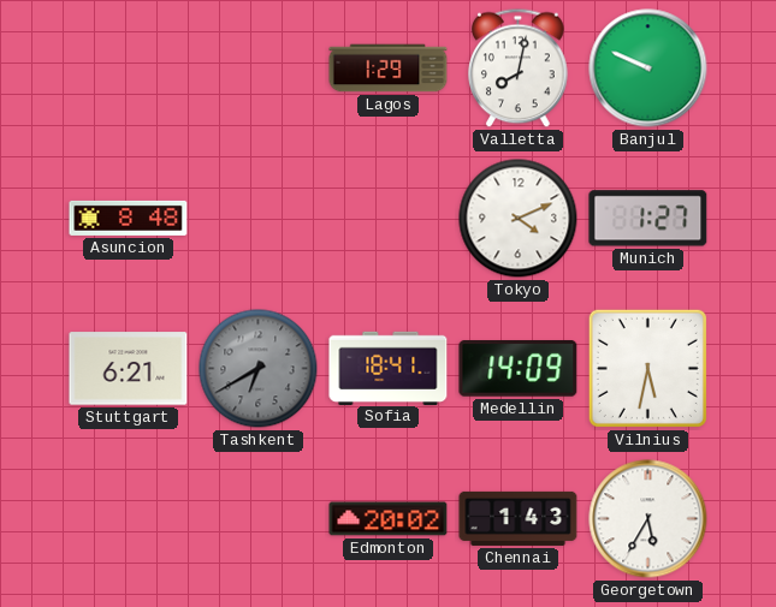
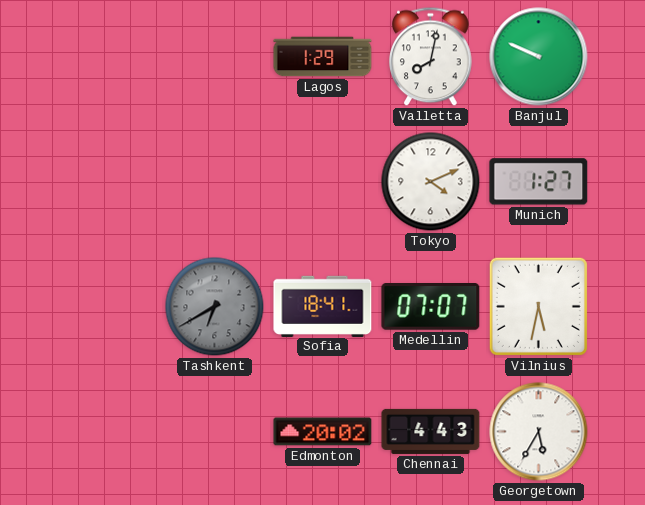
Asuncion: 8:48 -> none (129, 218)
Stuttgart: 6:21 -> none (129, 369)
Medellin: 14:09 -> 07:07 (431, 307)
Chennai: 1:43 -> 4:43 (431, 431)
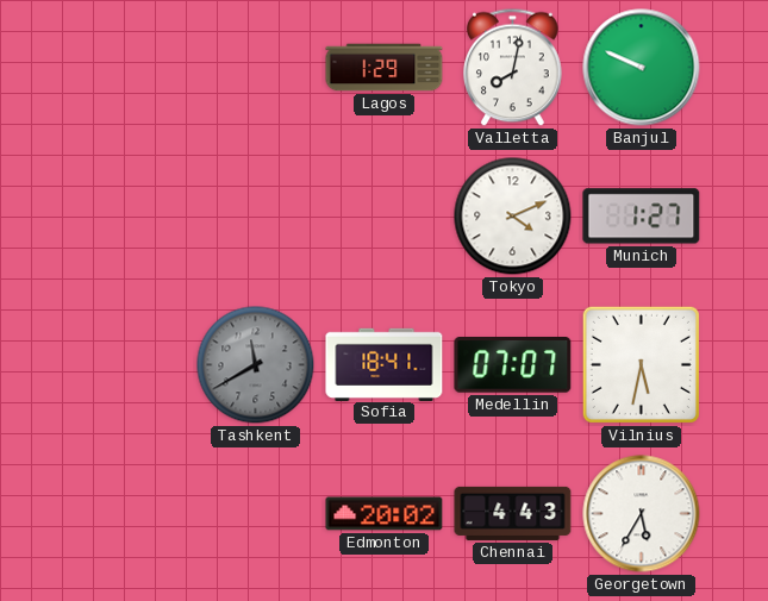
Tashkent: 6:40 -> 11:40 (256, 365)
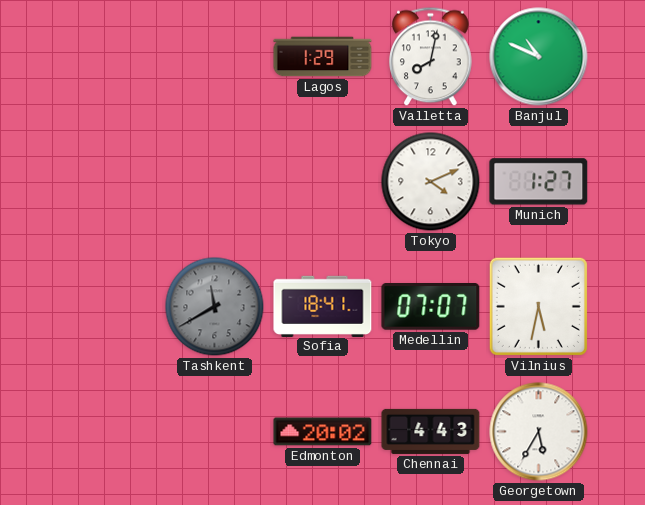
Banjul: 9:49 -> 10:49 (539, 57)
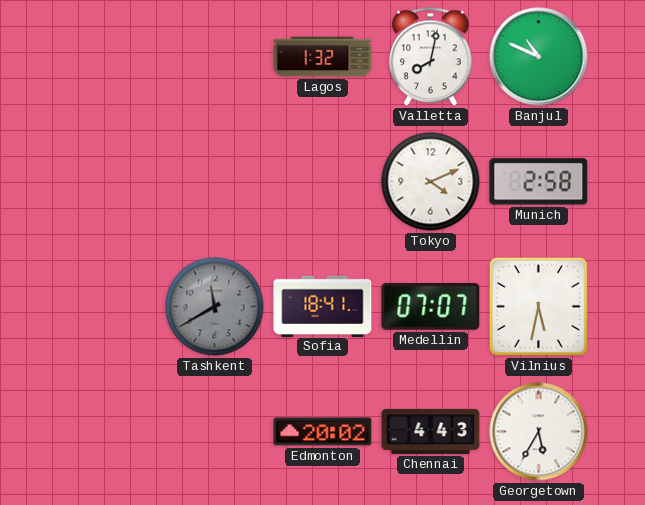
Lagos: 1:29 -> 1:32 (323, 57)
Munich: 1:27 -> 2:58 (539, 182)
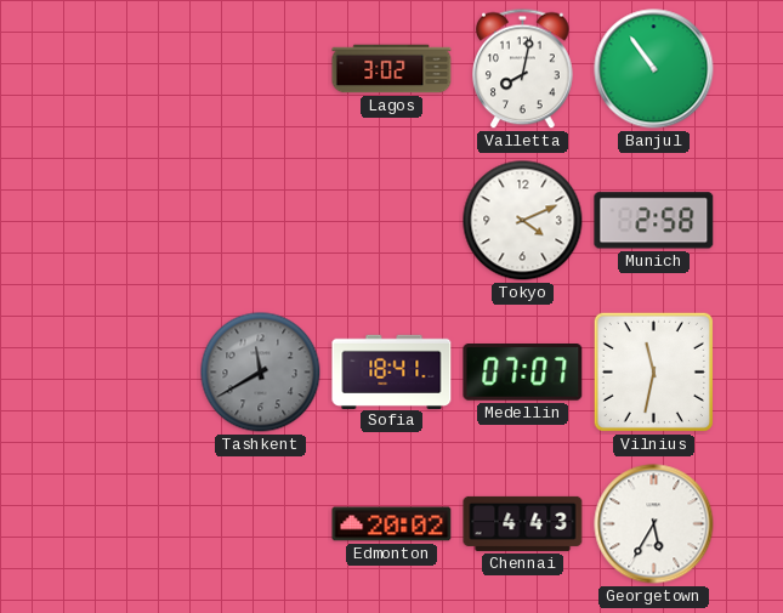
Lagos: 1:32 -> 3:02 (392, 69)
Banjul: 10:49 -> 10:54 (654, 69)
Vilnius: 5:32 -> 11:32 (653, 371)
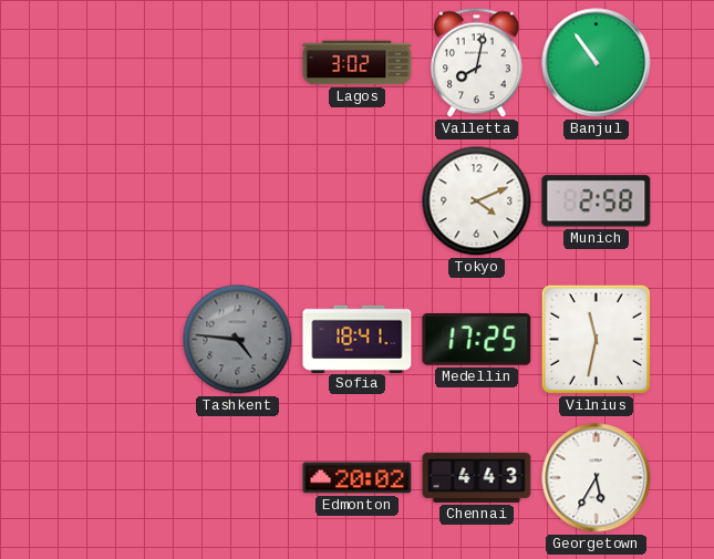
Tashkent: 11:40 -> 4:46 (238, 340)
Medellin: 07:07 -> 17:25 (477, 340)
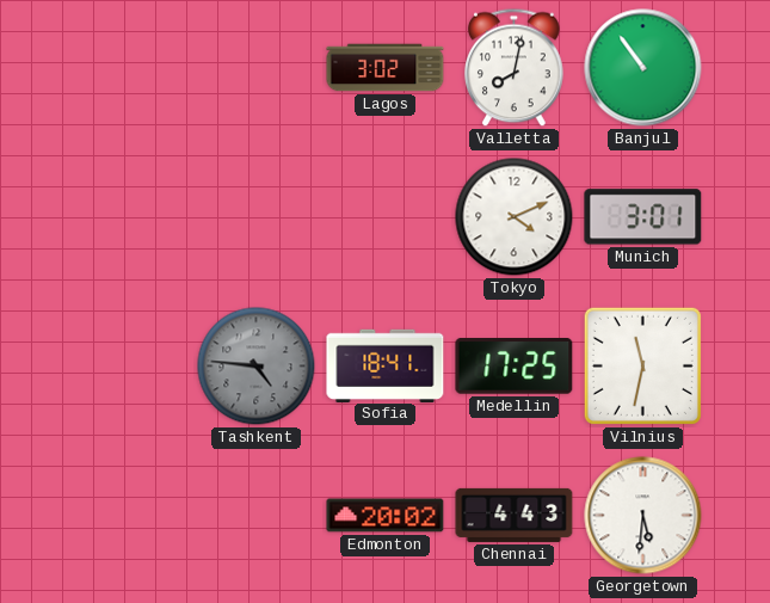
Munich: 2:58 -> 3:01 (643, 217)
Georgetown: 5:35 -> 5:31 (643, 516)
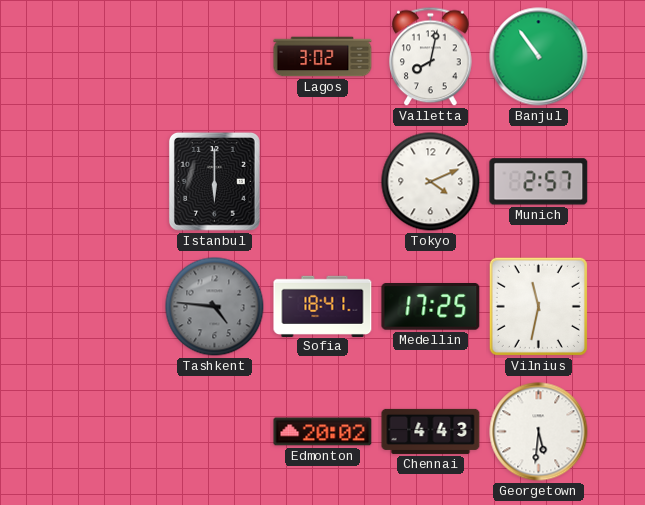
Istanbul: none -> 6:00 (214, 181)
Munich: 3:01 -> 2:57 (539, 182)
